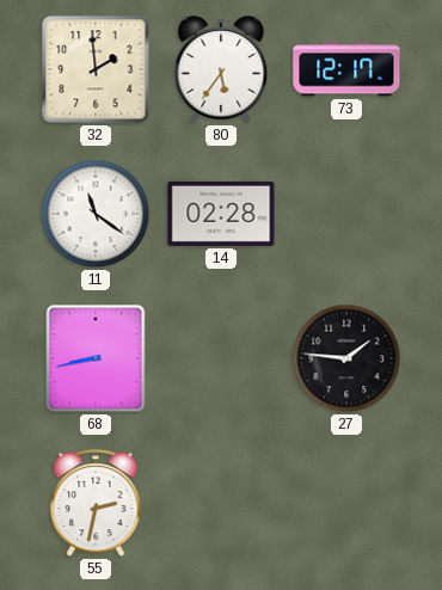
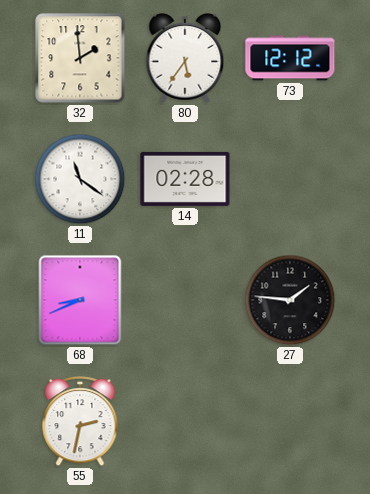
73: 12:17 -> 12:12 (290, 58)
68: 8:43 -> 8:41 (80, 300)
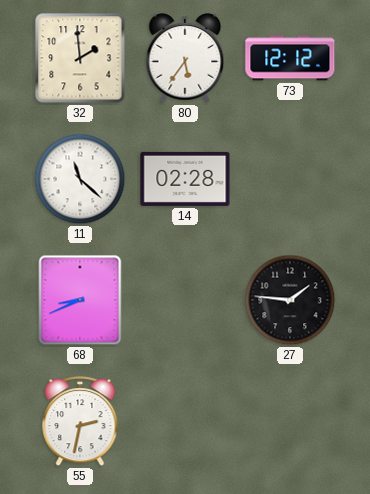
11: 11:21 -> 11:22 (80, 179)
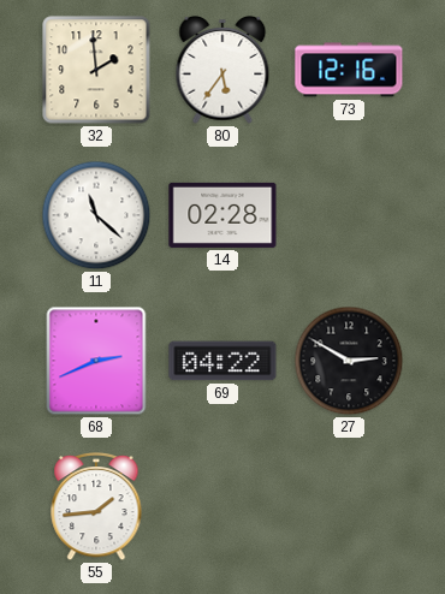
73: 12:12 -> 12:16 (349, 70)
68: 8:41 -> 2:41 (96, 361)
69: none -> 04:22 (222, 361)
27: 1:46 -> 2:50 (349, 361)
55: 2:32 -> 1:44 (96, 506)
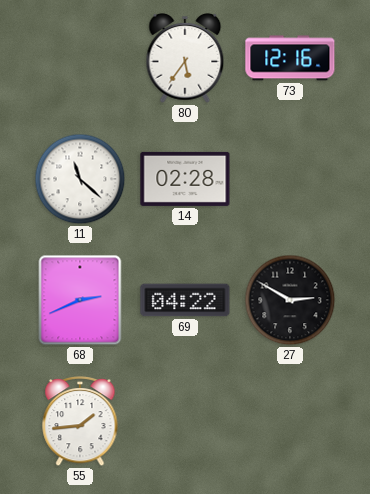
32: 1:59 -> none (96, 70)
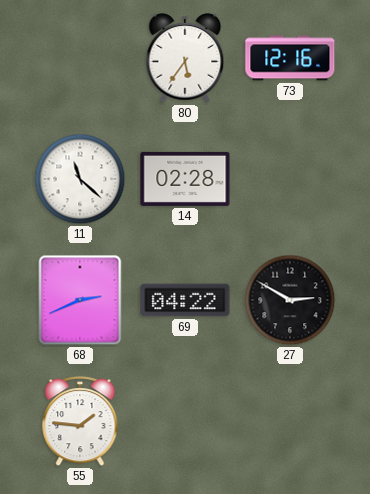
55: 1:44 -> 1:46 (80, 421)
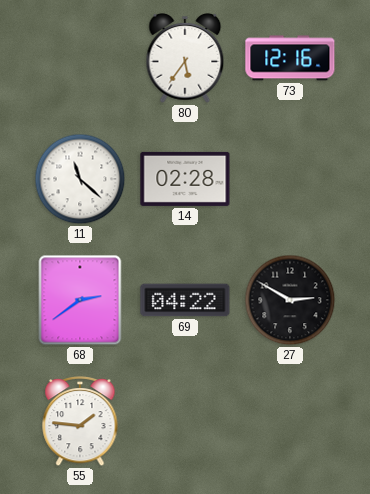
68: 2:41 -> 2:39 (80, 300)
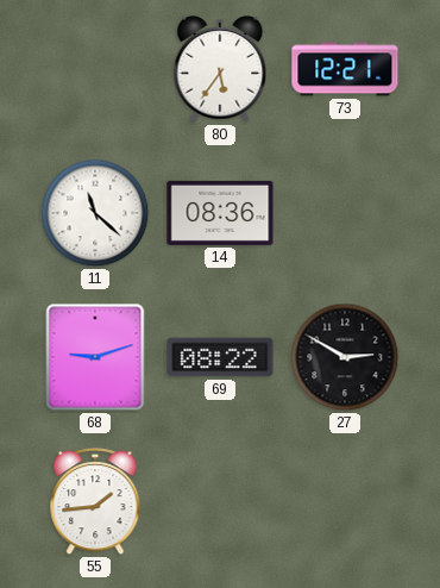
73: 12:16 -> 12:21 (345, 69)
14: 02:28 -> 08:36 (220, 213)
68: 2:39 -> 9:12 (95, 357)
69: 04:22 -> 08:22 (220, 357)
55: 1:46 -> 1:44 (95, 501)
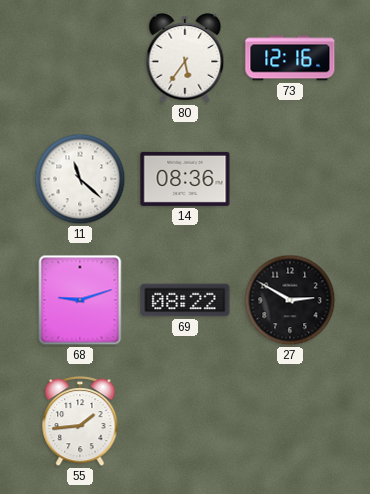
73: 12:21 -> 12:16 (290, 58)
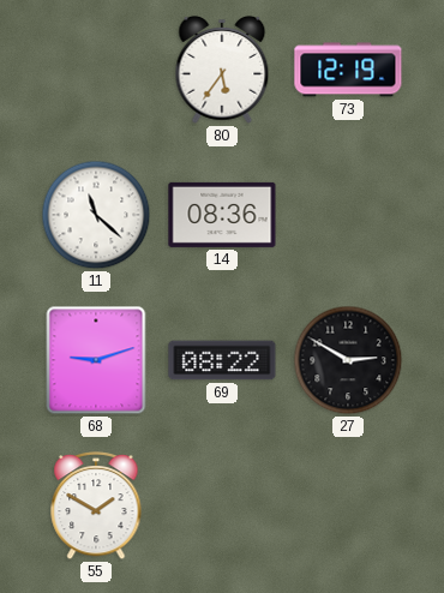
73: 12:16 -> 12:19 (348, 70)
55: 1:44 -> 1:50 (96, 505)
